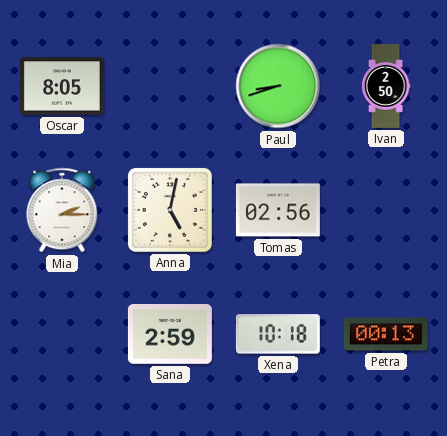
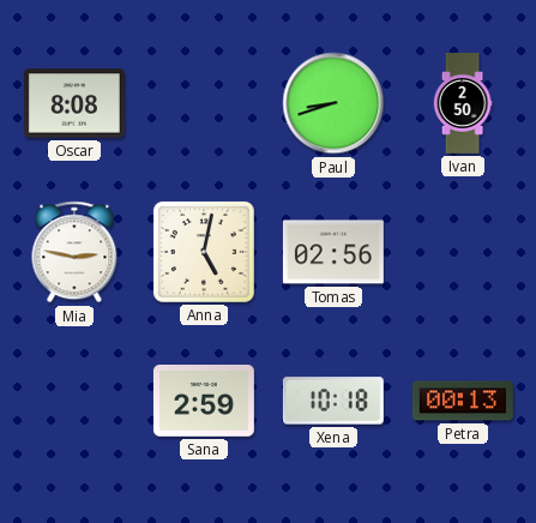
Oscar: 8:05 -> 8:08 (74, 103)
Mia: 2:15 -> 2:47 (74, 252)
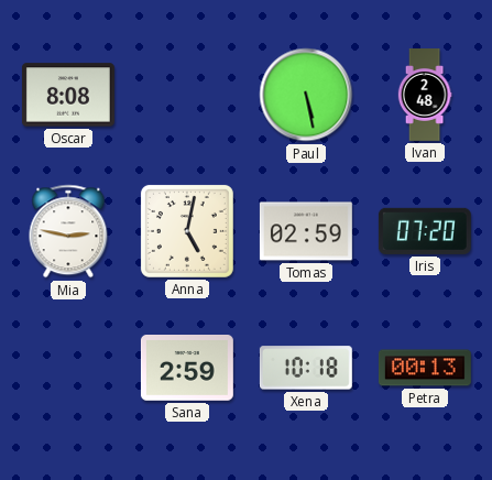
Paul: 8:42 -> 5:28 (306, 95)
Ivan: 2:50 -> 2:48 (425, 96)
Tomas: 02:56 -> 02:59 (306, 231)
Iris: none -> 07:20 (425, 231)
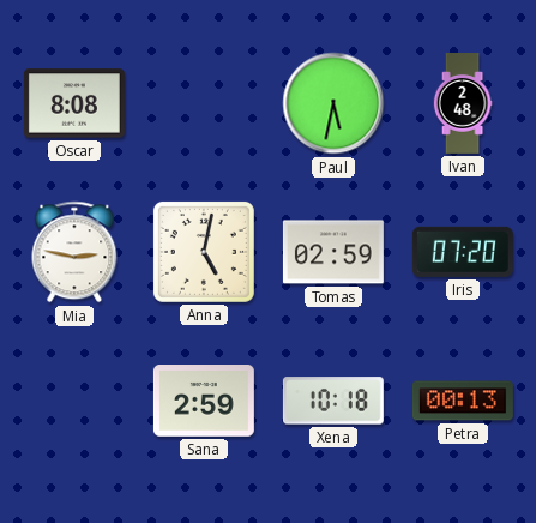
Paul: 5:28 -> 5:32 (333, 103)
